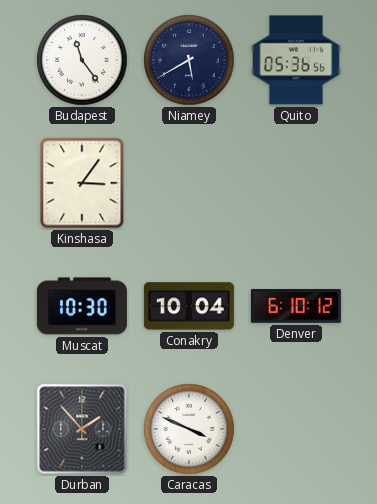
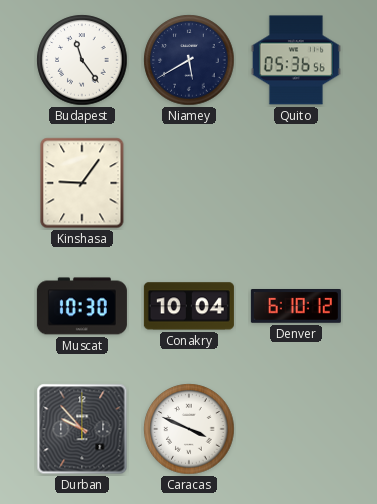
Kinshasa: 3:06 -> 9:06 (82, 183)
Durban: 1:53 -> 9:53 (82, 429)
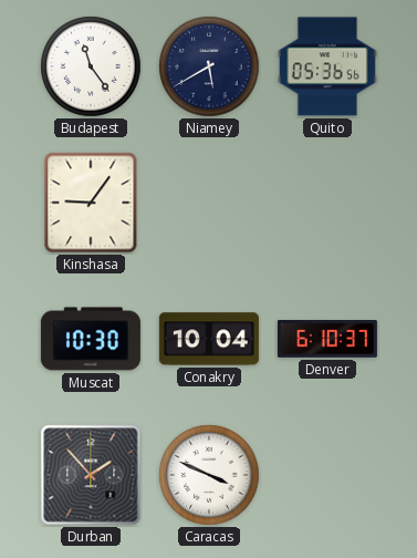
Denver: 6:10:12 -> 6:10:37 (327, 340)
Durban: 9:53 -> 1:53 (91, 475)
